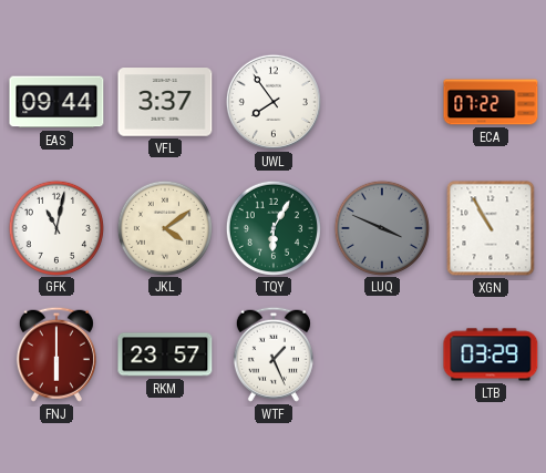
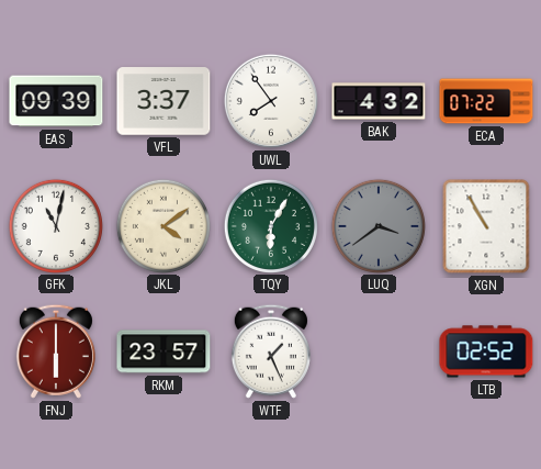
EAS: 09:44 -> 09:39 (56, 101)
BAK: none -> 4:32 (379, 101)
LUQ: 3:49 -> 3:39 (379, 225)
LTB: 03:29 -> 02:52 (486, 351)
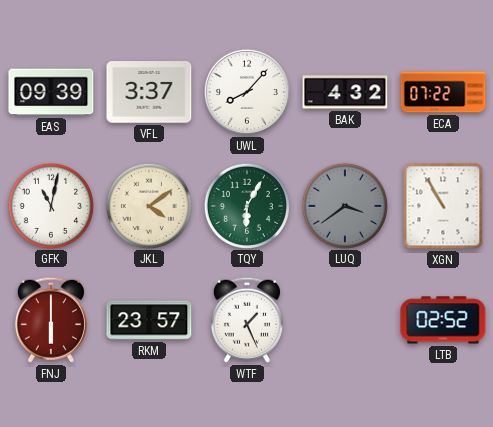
UWL: 7:54 -> 8:07 (247, 92)
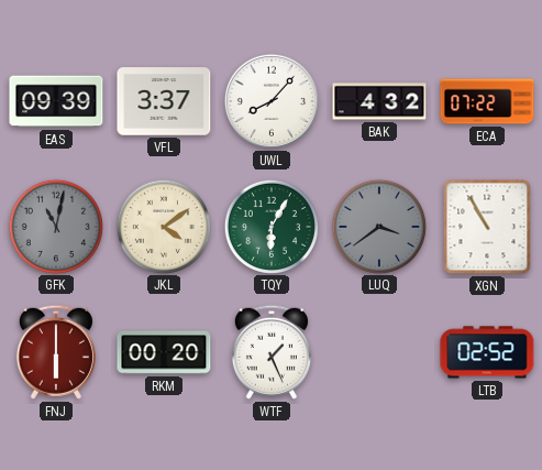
GFK dial: white -> grey (56, 226)
RKM: 23:57 -> 00:20 (164, 352)
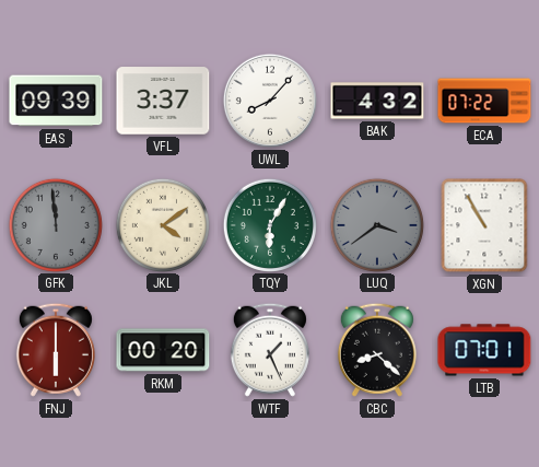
GFK: 11:02 -> 11:59 (56, 224)
CBC: none -> 8:22 (377, 350)
LTB: 02:52 -> 07:01 (484, 350)
